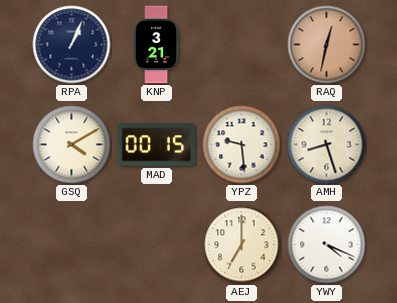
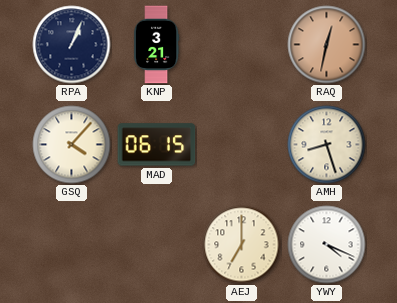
GSQ: 4:10 -> 4:07 (72, 145)
MAD: 00:15 -> 06:15 (157, 145)
YPZ: 9:29 -> none (242, 145)
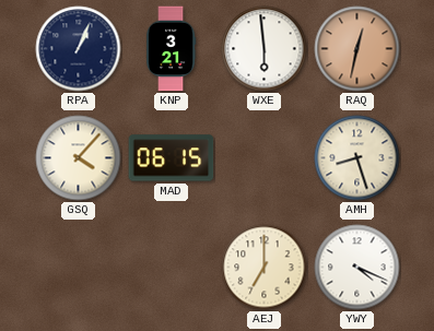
WXE: none -> 5:59 (265, 49)
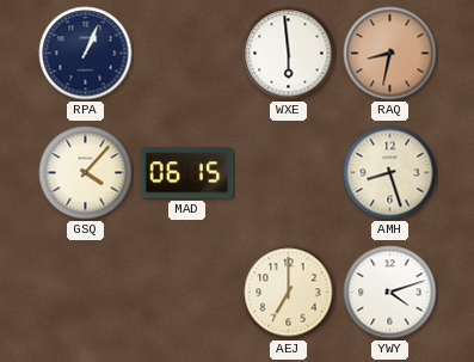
KNP: 3:21 -> none (171, 49)
RAQ: 12:32 -> 8:32 (390, 54)
YWY: 4:19 -> 4:12 (390, 293)
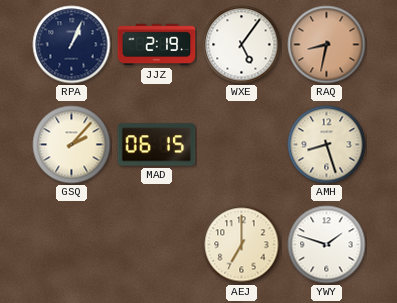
JJZ: none -> 2:19 (157, 45)
WXE: 5:59 -> 5:06 (242, 45)
GSQ: 4:07 -> 2:07 (72, 145)
YWY: 4:12 -> 1:48 (327, 245)
